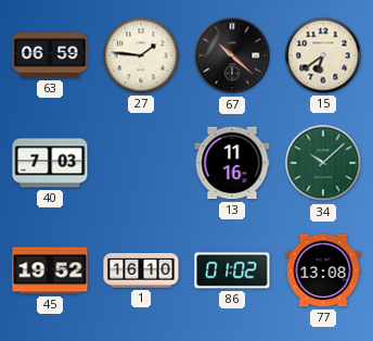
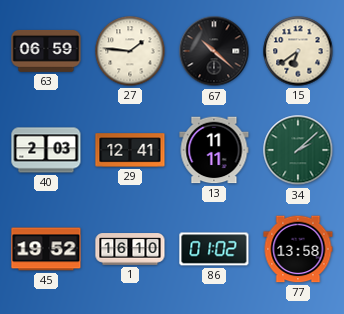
40: 7:03 -> 2:03 (46, 150)
29: none -> 12:41 (130, 150)
13: 11:16 -> 11:11 (214, 150)
34: 10:08 -> 2:08 (298, 150)
77: 13:08 -> 13:58 (298, 249)
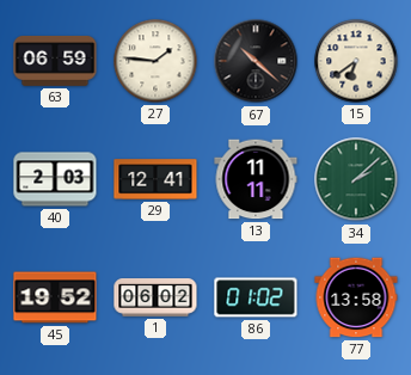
1: 16:10 -> 06:02 (155, 297)
